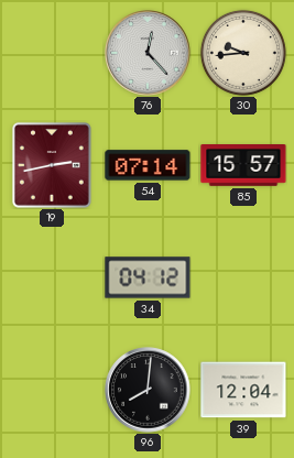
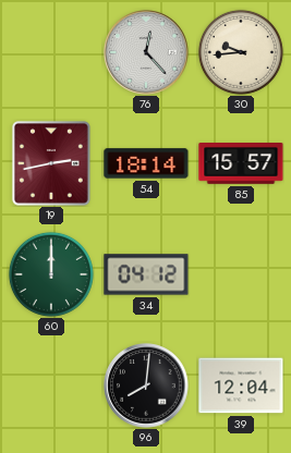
54: 07:14 -> 18:14 (146, 163)
60: none -> 12:00 (51, 274)
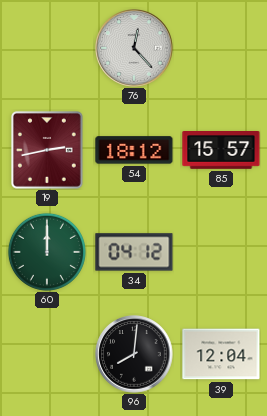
30: 9:44 -> none (241, 52)
54: 18:14 -> 18:12 (134, 150)
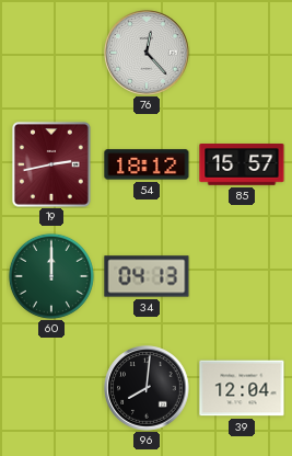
34: 04:12 -> 04:13 (147, 276)
